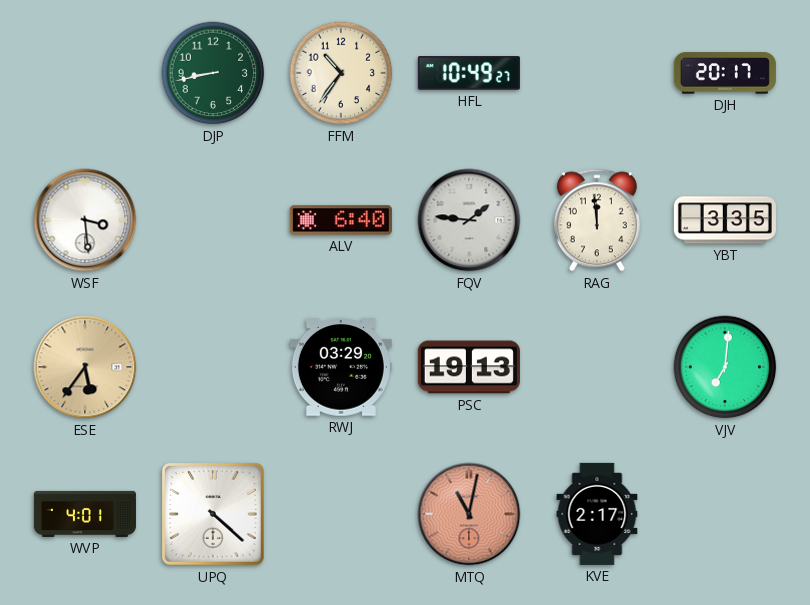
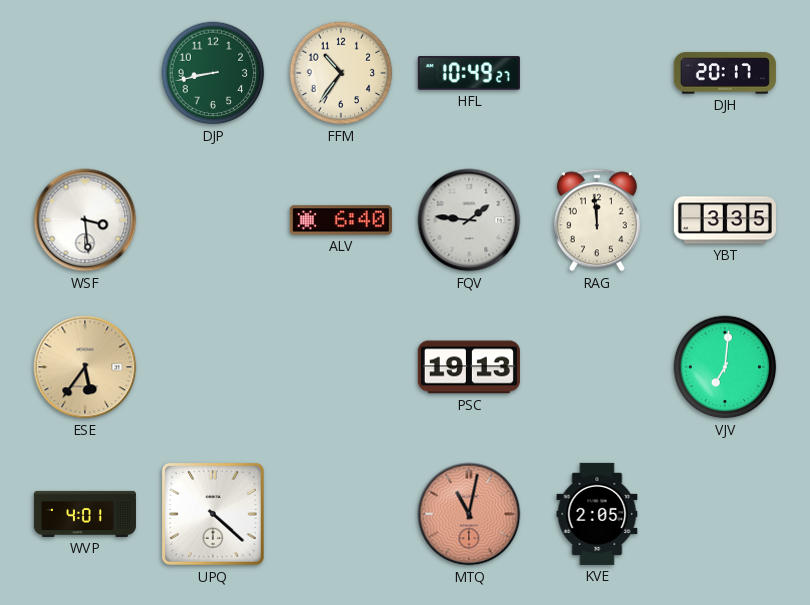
RWJ: 03:29 -> none (341, 367)
KVE: 2:17 -> 2:05 (597, 514)
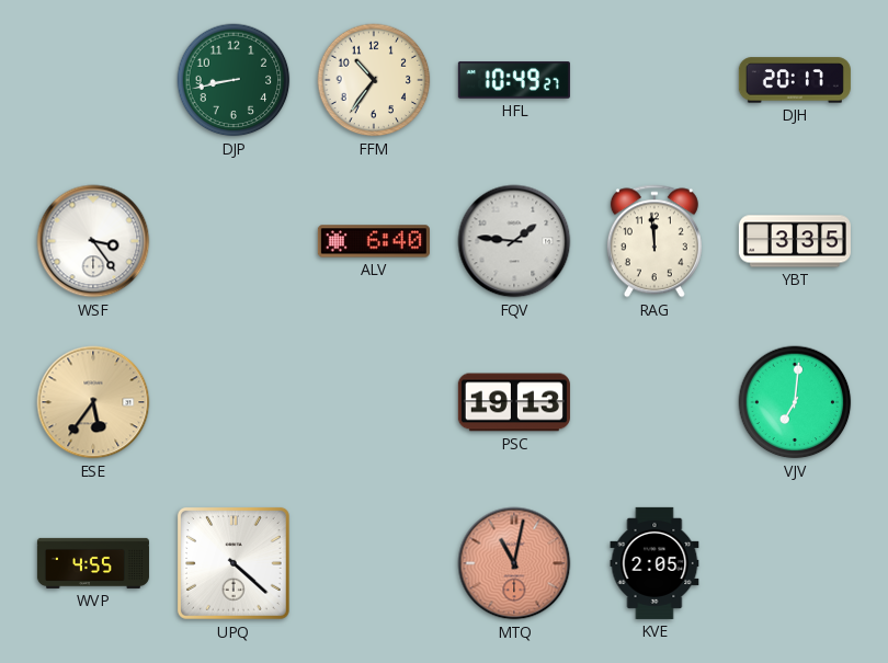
WSF: 3:29 -> 3:24 (93, 241)
WVP: 4:01 -> 4:55 (93, 563)
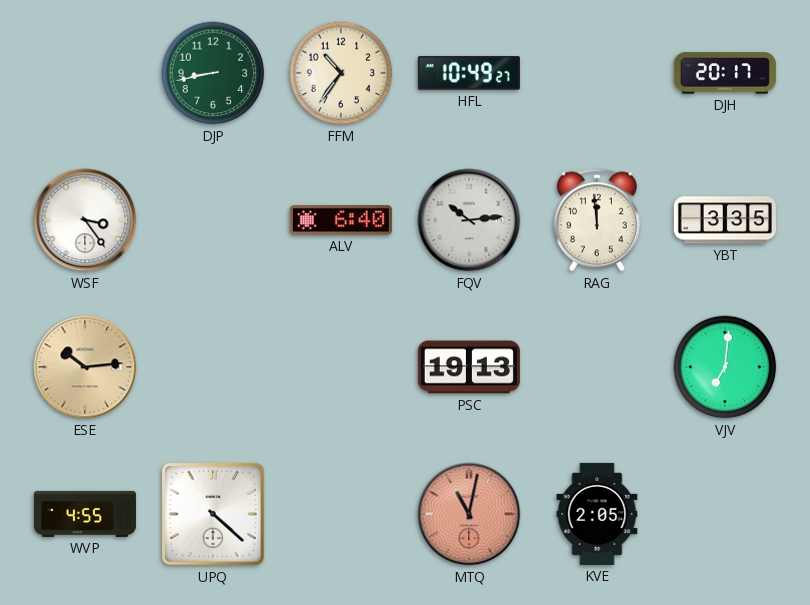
FQV: 1:46 -> 10:14 (469, 220)
ESE: 5:36 -> 10:14 (85, 367)
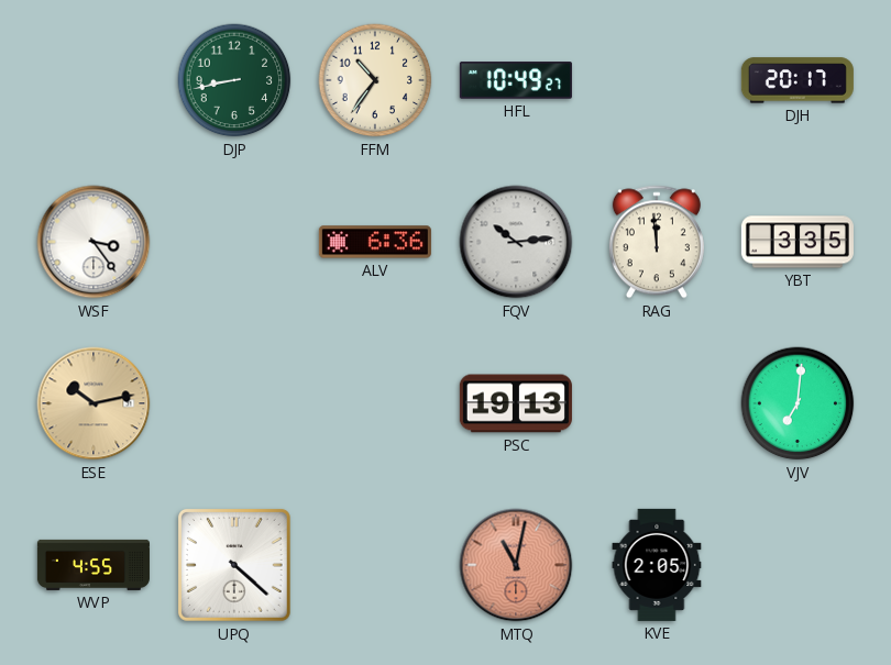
ALV: 6:40 -> 6:36 (375, 242)
ESE: 10:14 -> 10:13 (94, 403)
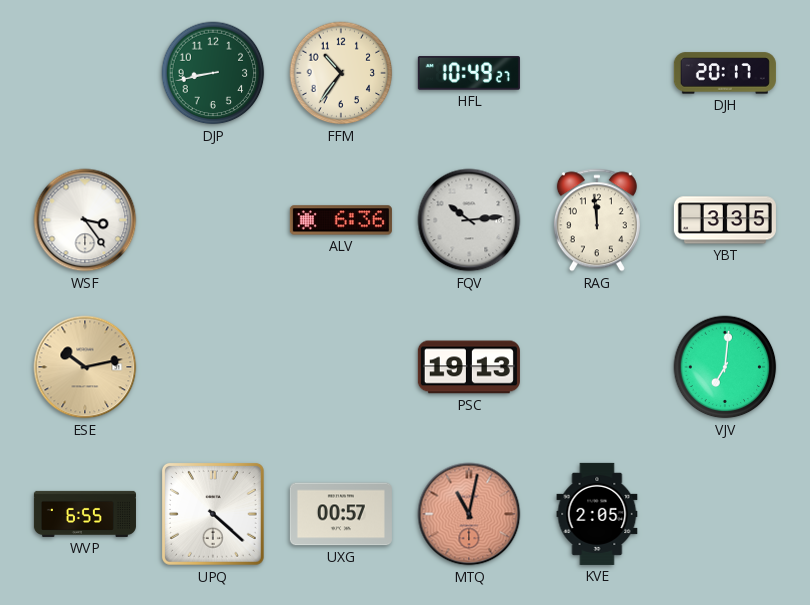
WVP: 4:55 -> 6:55 (85, 514)
UXG: none -> 00:57 (341, 514)
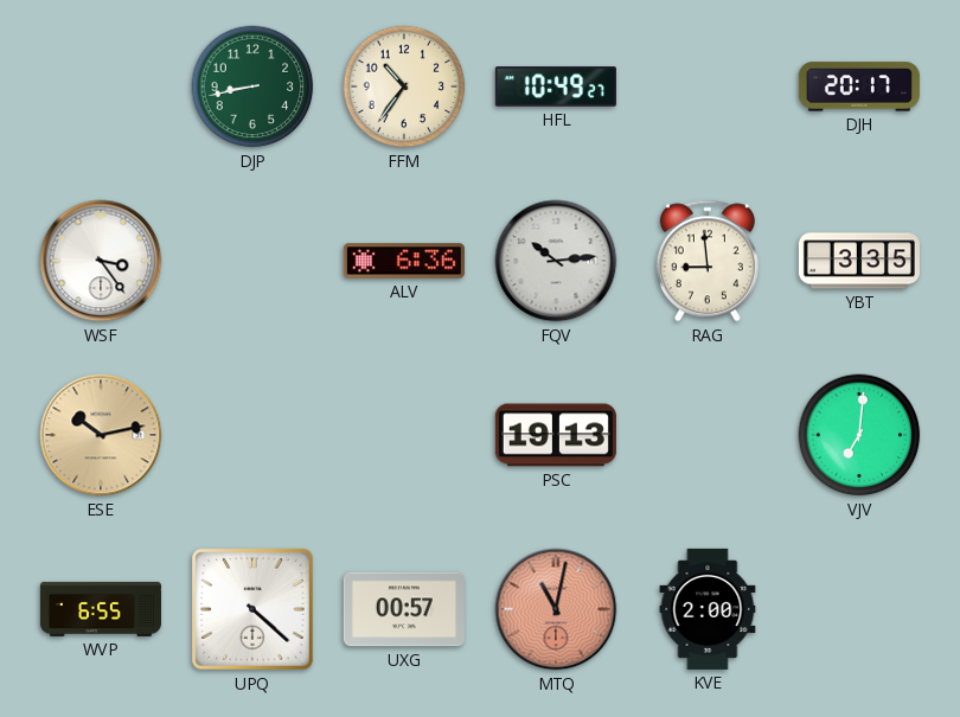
RAG: 11:59 -> 8:59 (708, 261)
KVE: 2:05 -> 2:00 (708, 609)
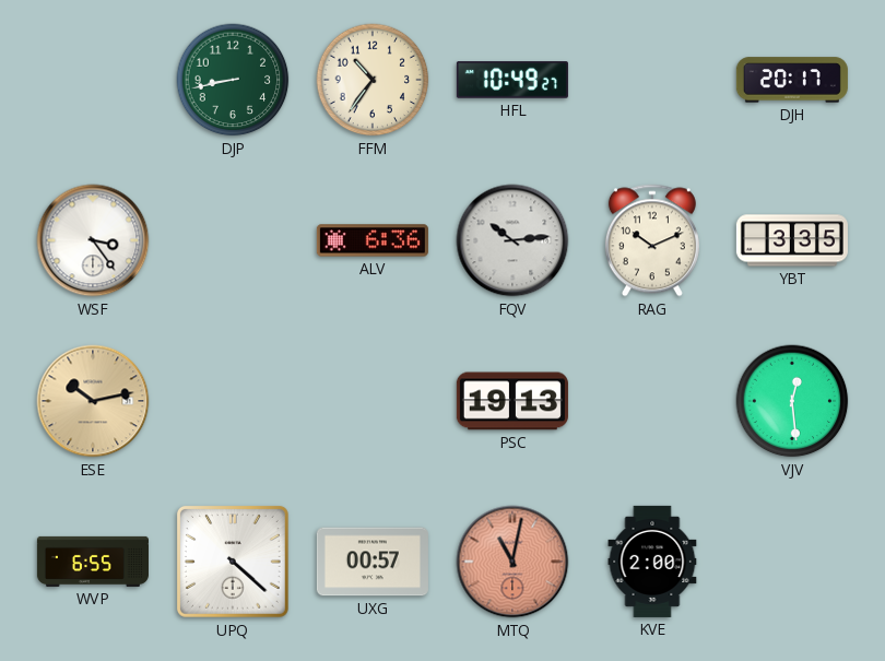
RAG: 8:59 -> 10:11 (652, 240)
VJV: 7:01 -> 12:29 (792, 401)
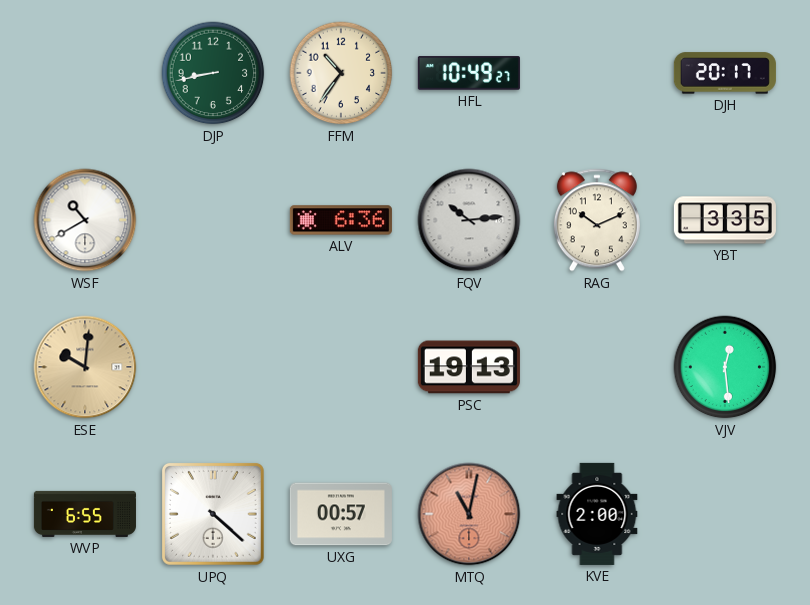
WSF: 3:24 -> 10:40 (85, 220)
ESE: 10:13 -> 10:01 (85, 367)
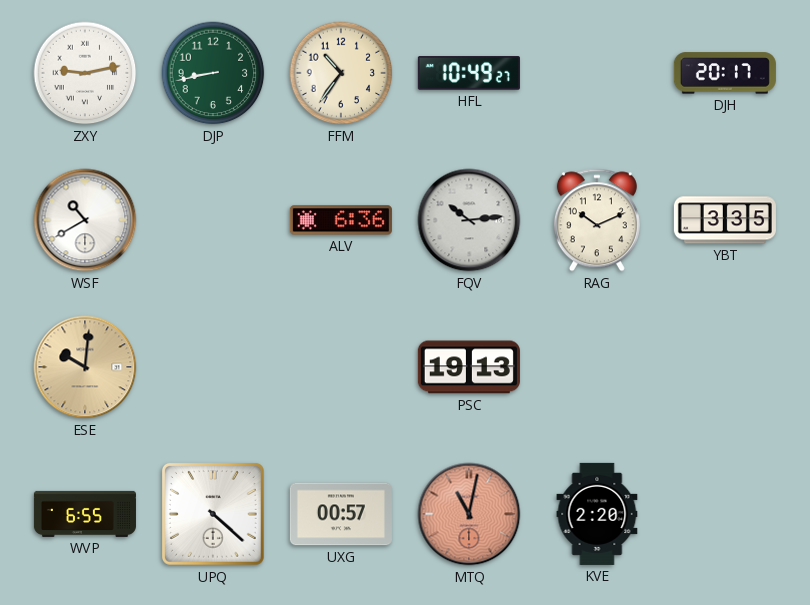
ZXY: none -> 9:13 (85, 73)
VJV: 12:29 -> none (725, 367)
KVE: 2:00 -> 2:20 (597, 514)
